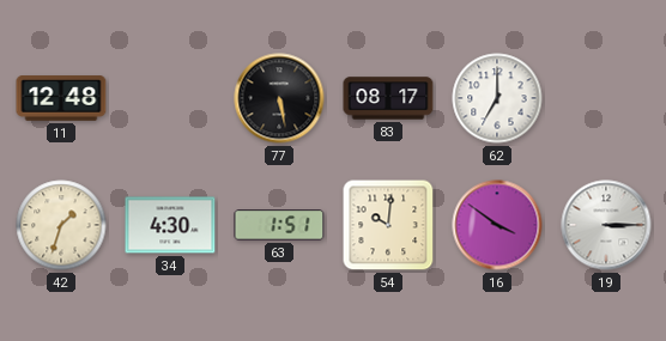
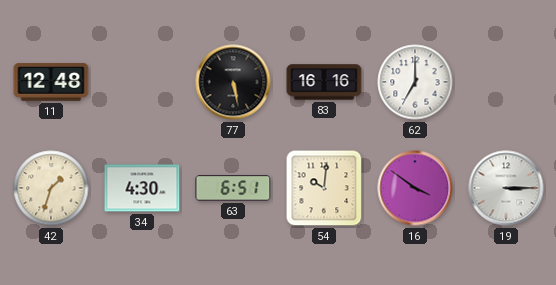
83: 08:17 -> 16:16 (324, 82)
63: 1:51 -> 6:51 (233, 188)
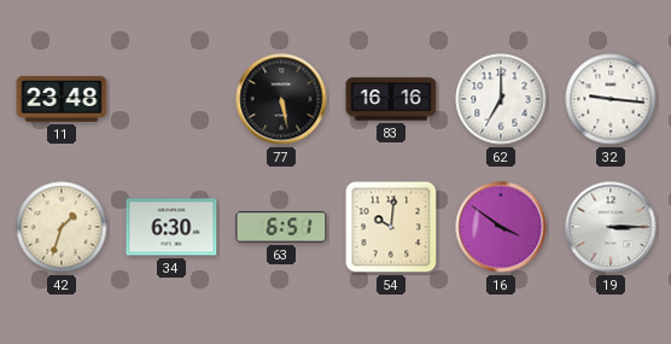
11: 12:48 -> 23:48 (62, 99)
32: none -> 9:16 (611, 99)
34: 4:30 -> 6:30 (171, 227)
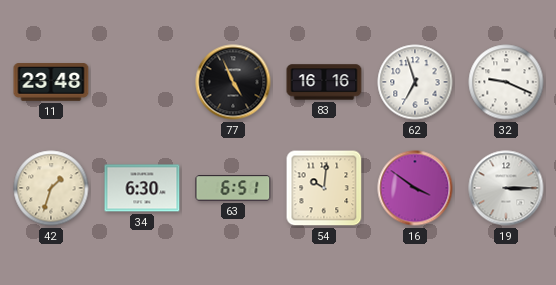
77: 5:28 -> 4:56 (233, 82)
62: 7:00 -> 6:57 (415, 82)
32: 9:16 -> 9:19 (506, 82)
